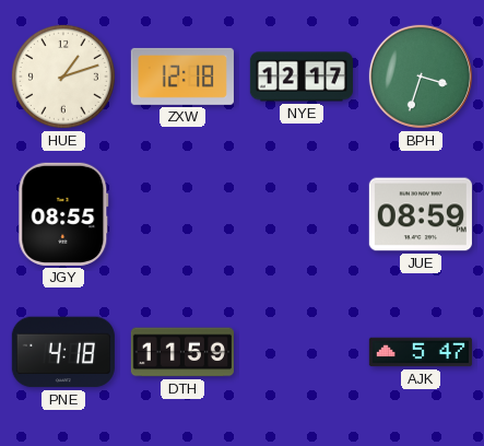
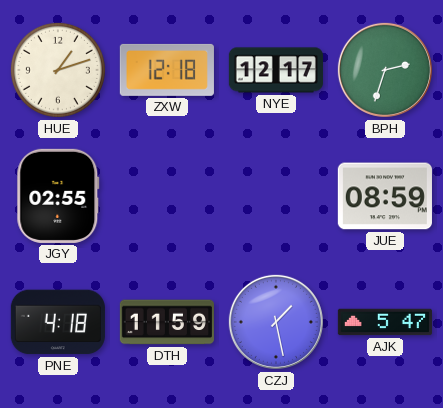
BPH: 3:33 -> 2:33 (385, 70)
JGY: 08:55 -> 02:55 (58, 196)
CZJ: none -> 1:28 (276, 322)
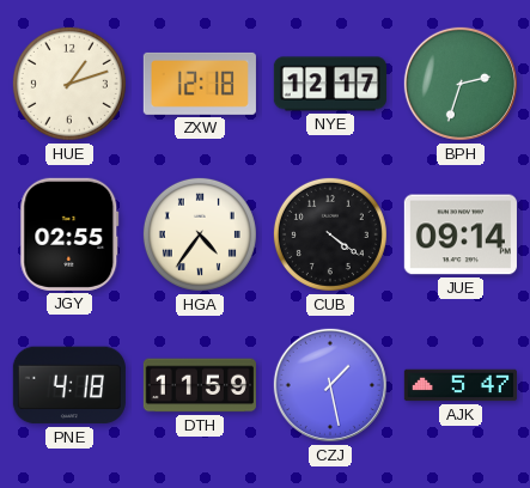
HGA: none -> 4:36 (200, 234)
CUB: none -> 4:21 (330, 234)
JUE: 08:59 -> 09:14 (461, 234)
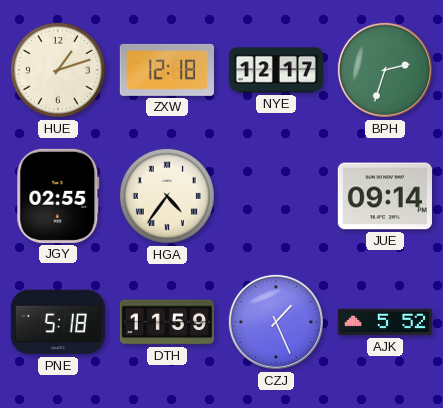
CUB: 4:21 -> none (330, 234)
PNE: 4:18 -> 5:18 (58, 322)
CZJ: 1:28 -> 1:26 (276, 322)
AJK: 5:47 -> 5:52 (385, 322)
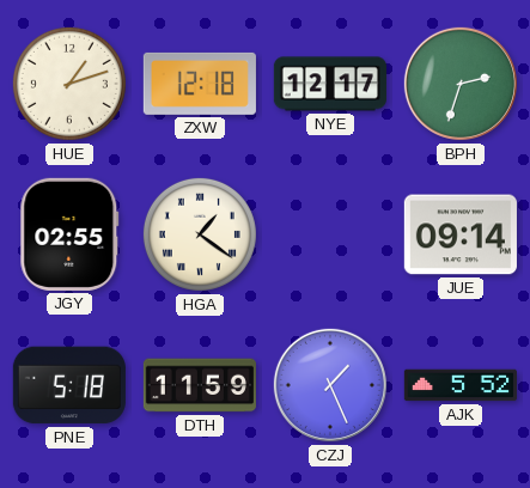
HGA: 4:36 -> 1:21 (200, 234)
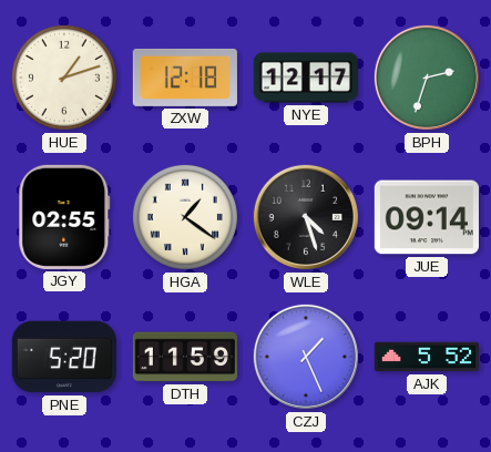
WLE: none -> 4:27 (306, 217)
PNE: 5:18 -> 5:20 (64, 357)
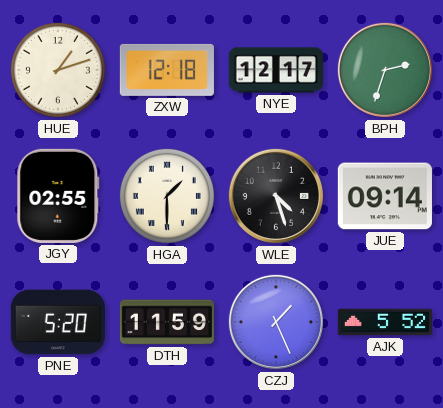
HGA: 1:21 -> 1:30 (167, 196)
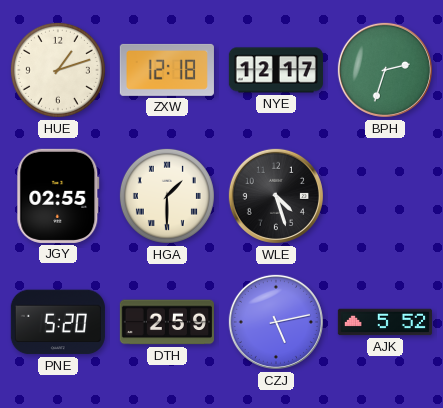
JUE: 09:14 -> none (385, 196)
DTH: 11:59 -> 2:59 (167, 322)
CZJ: 1:26 -> 5:13 (276, 322)
